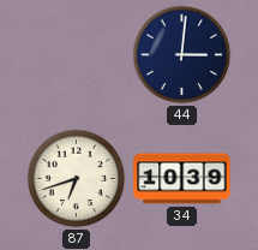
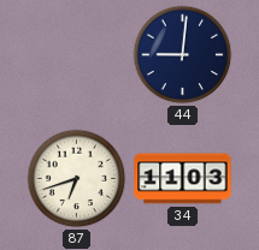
44: 3:01 -> 9:01 (183, 55)
34: 10:39 -> 11:03 (183, 179)
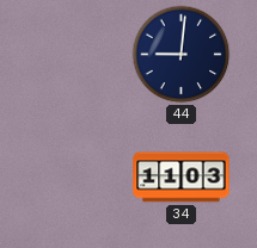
87: 6:42 -> none (77, 179)
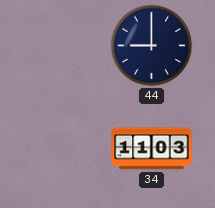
44: 9:01 -> 9:00 (152, 46)
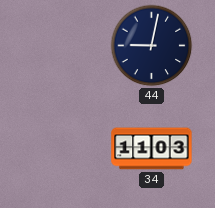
44: 9:00 -> 9:02 (152, 46)
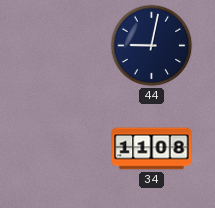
34: 11:03 -> 11:08 (152, 149)
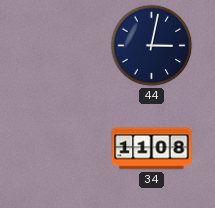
44: 9:02 -> 3:02 (152, 46)
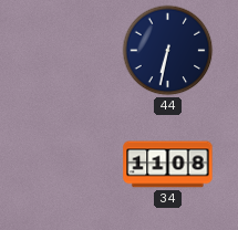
44: 3:02 -> 6:32 (168, 51)
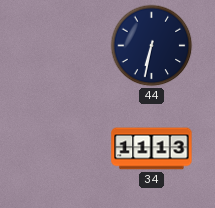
34: 11:08 -> 11:13 (152, 149)
